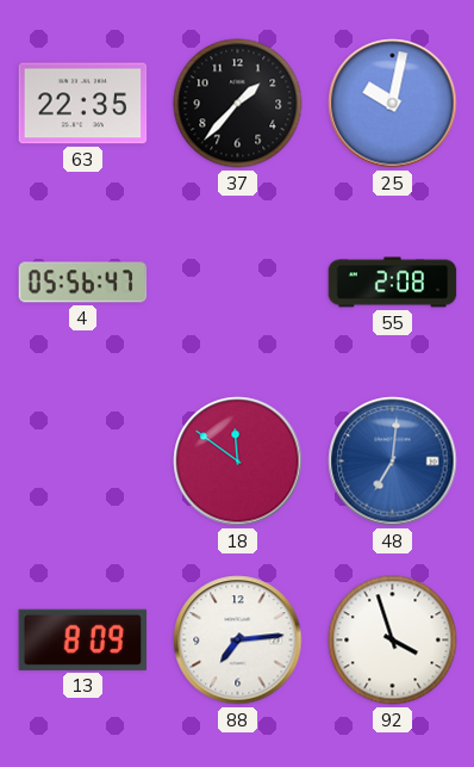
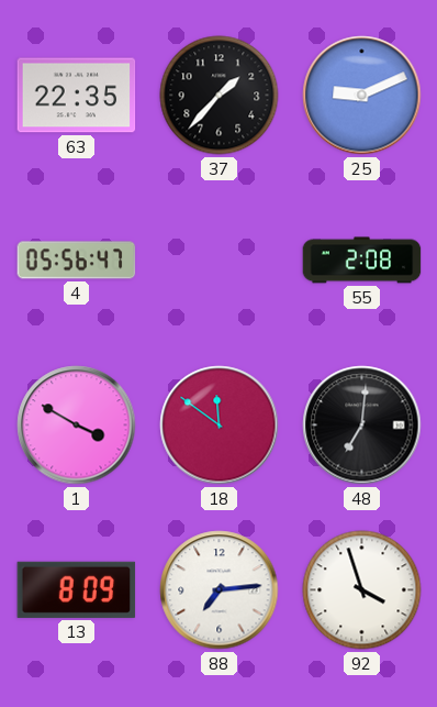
25: 10:02 -> 9:11 (362, 96)
1: none -> 3:50 (77, 426)
48 dial: blue -> black (362, 426)
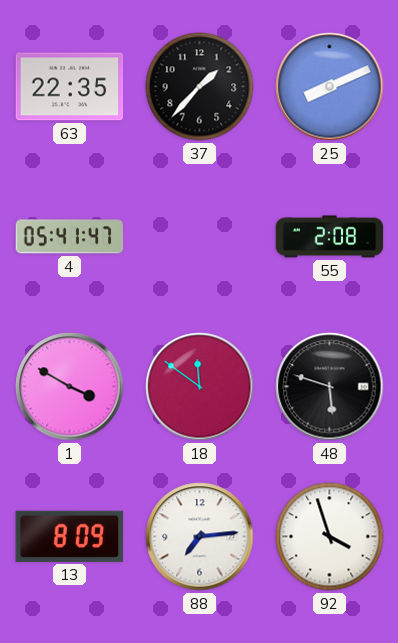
25: 9:11 -> 8:11 (330, 87)
4: 05:56 -> 05:41 (70, 237)
48: 7:01 -> 5:48 (330, 387)
